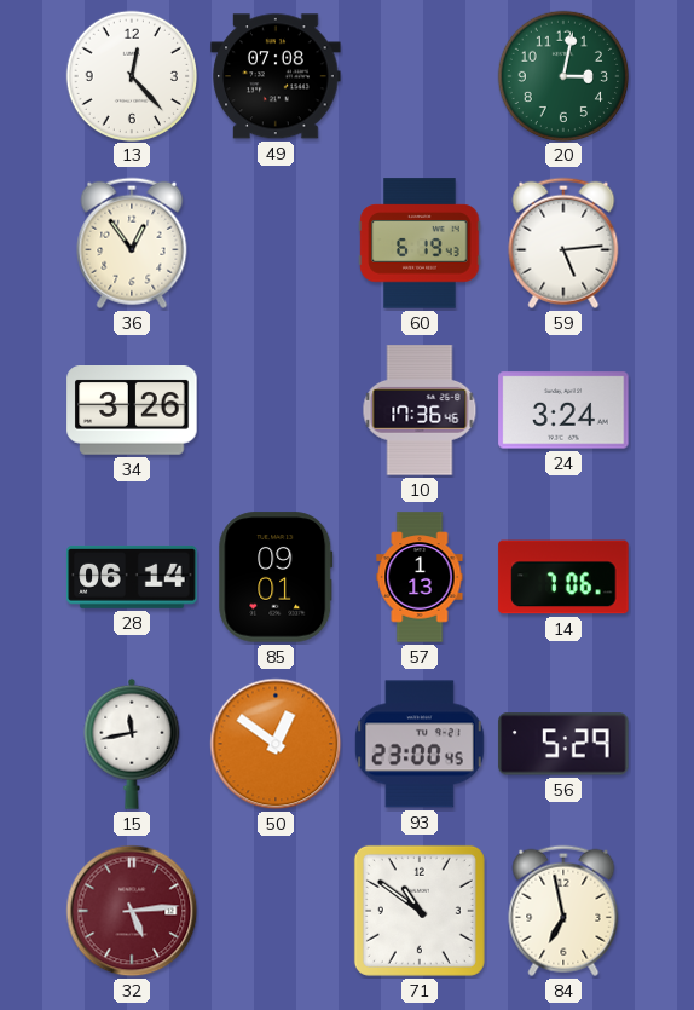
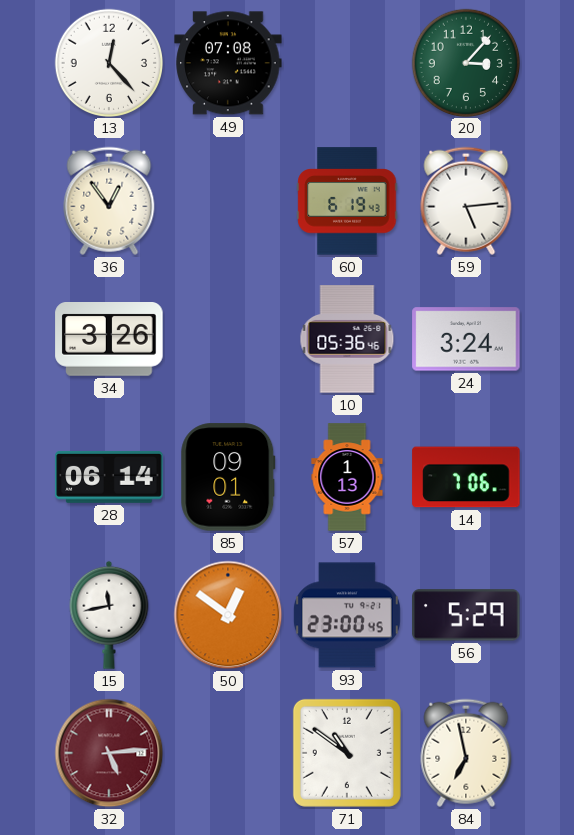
20: 3:02 -> 3:07 (465, 62)
10: 17:36 -> 05:36 (347, 339)
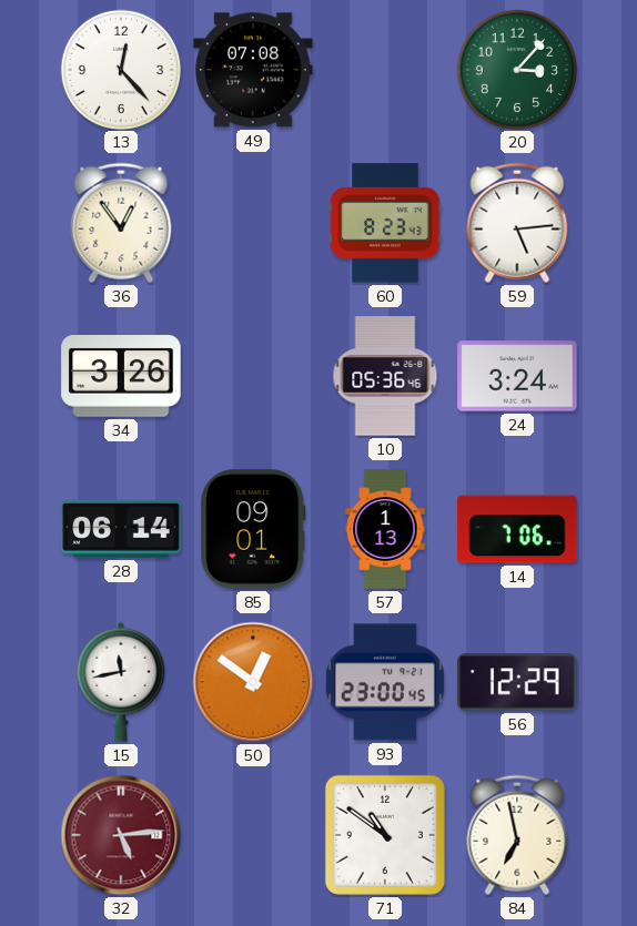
60: 6:19 -> 8:23 (385, 223)
56: 5:29 -> 12:29 (517, 682)
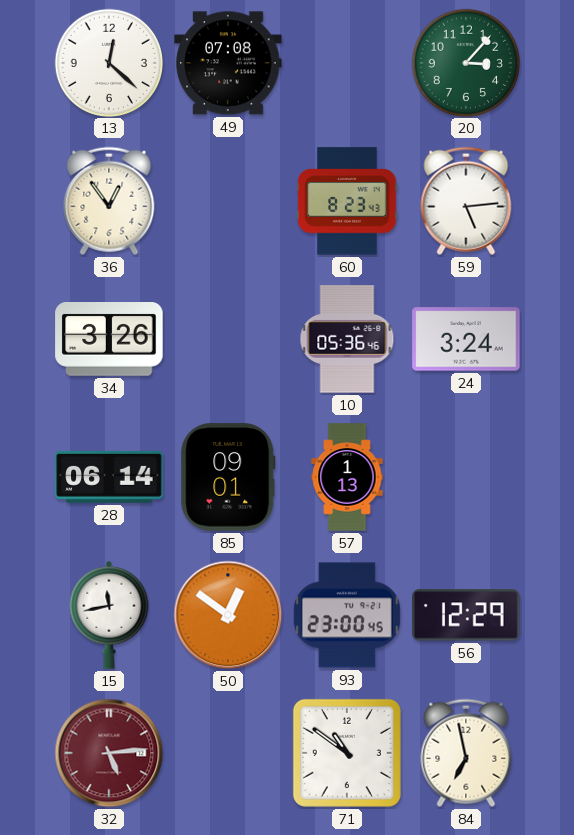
13: 12:23 -> 12:22 (108, 62)
14: 7:06 -> none (517, 529)
